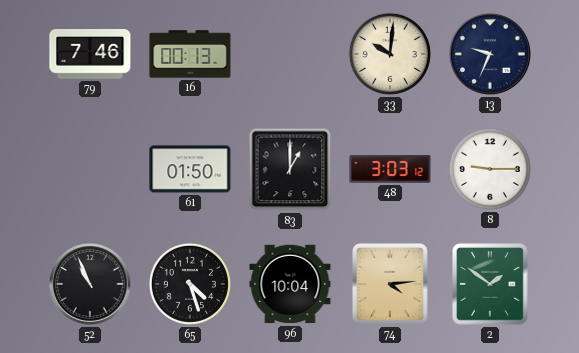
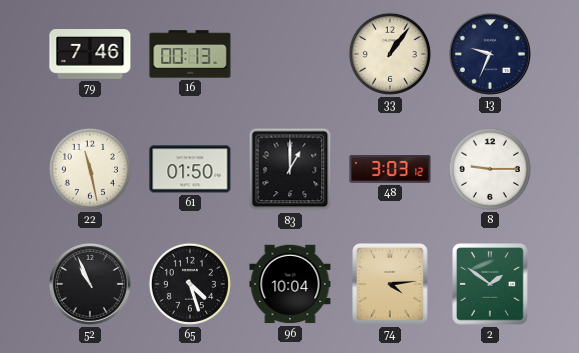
33: 10:01 -> 1:06 (390, 54)
22: none -> 11:28 (90, 169)
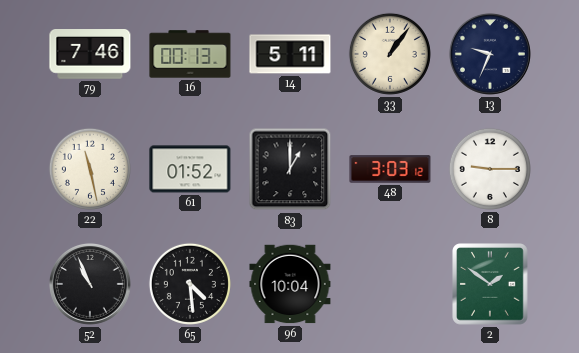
14: none -> 5:11 (290, 54)
61: 01:50 -> 01:52 (190, 169)
65: 4:27 -> 4:29 (190, 284)
74: 4:14 -> none (390, 284)
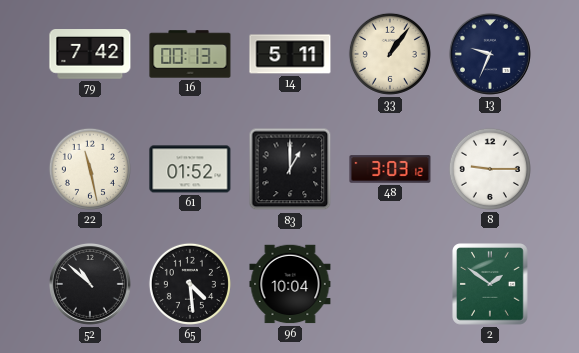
79: 7:46 -> 7:42 (90, 55)
52: 10:56 -> 10:52 (90, 284)
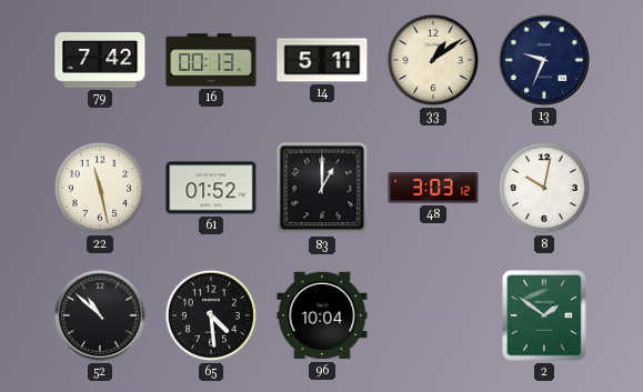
33: 1:06 -> 1:09 (433, 60)
8: 9:15 -> 10:02 (544, 188)
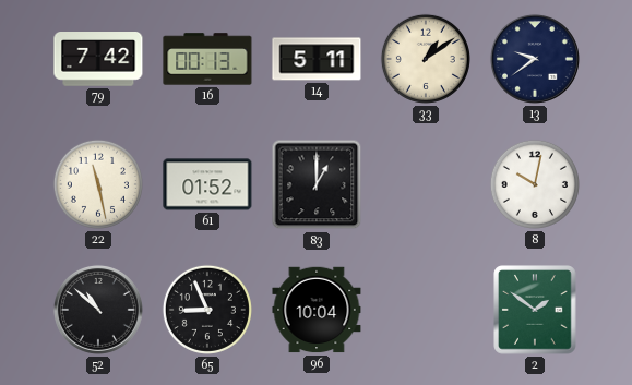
13: 9:34 -> 9:39 (535, 59)
48: 3:03 -> none (433, 188)
65: 4:29 -> 8:56 (207, 310)
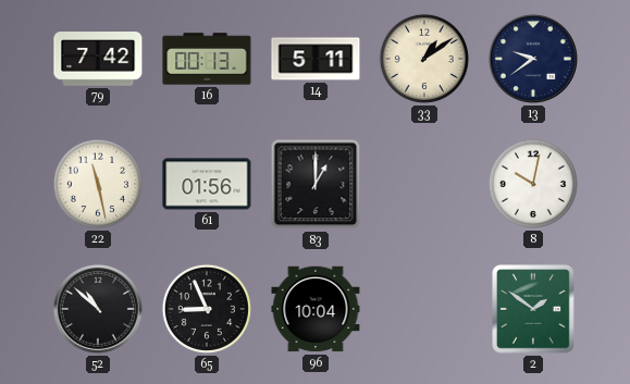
61: 01:52 -> 01:56 (207, 184)
